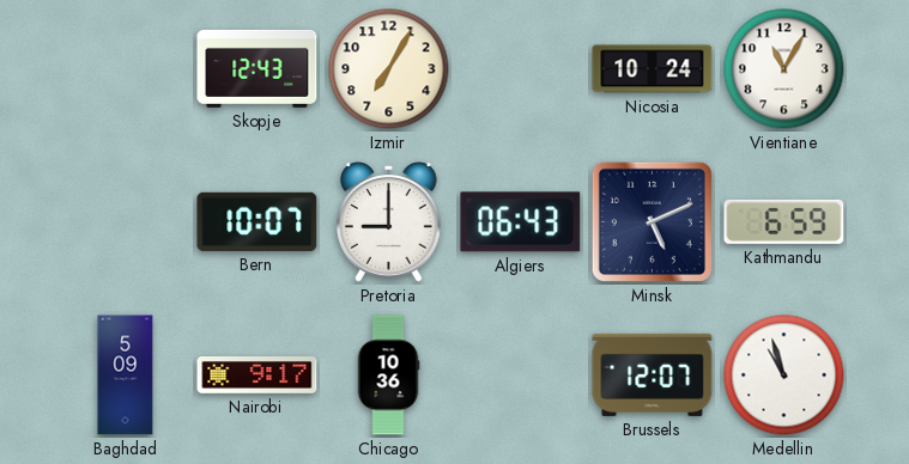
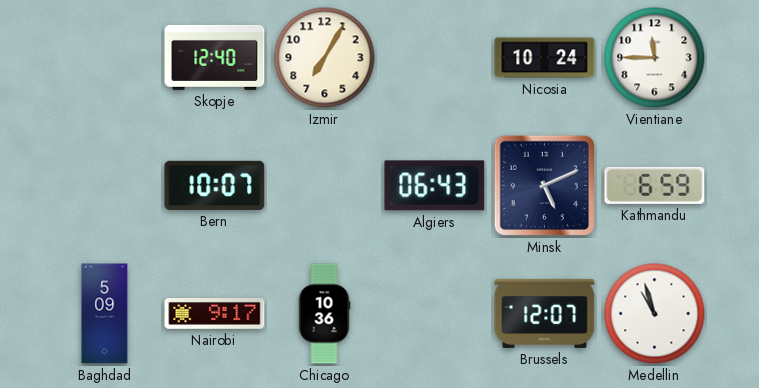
Skopje: 12:43 -> 12:40 (215, 57)
Vientiane: 11:05 -> 11:45 (655, 58)
Pretoria: 9:00 -> none (388, 222)
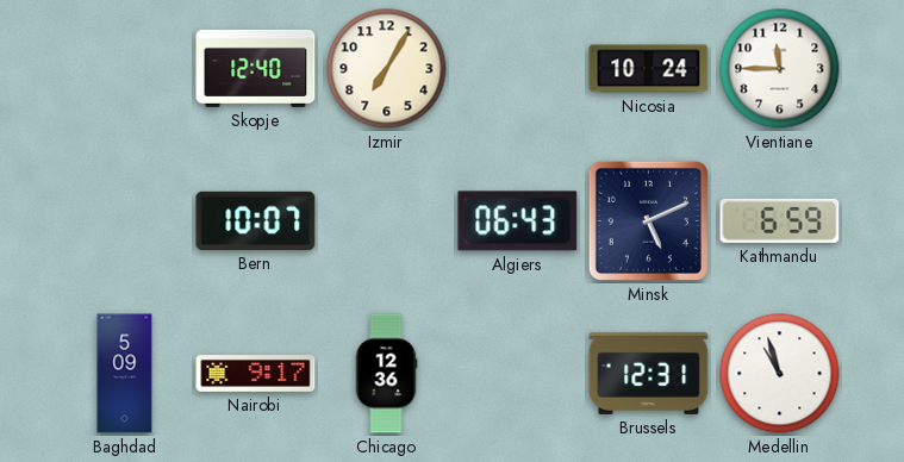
Chicago: 10:36 -> 12:36 (386, 374)
Brussels: 12:07 -> 12:31 (649, 373)
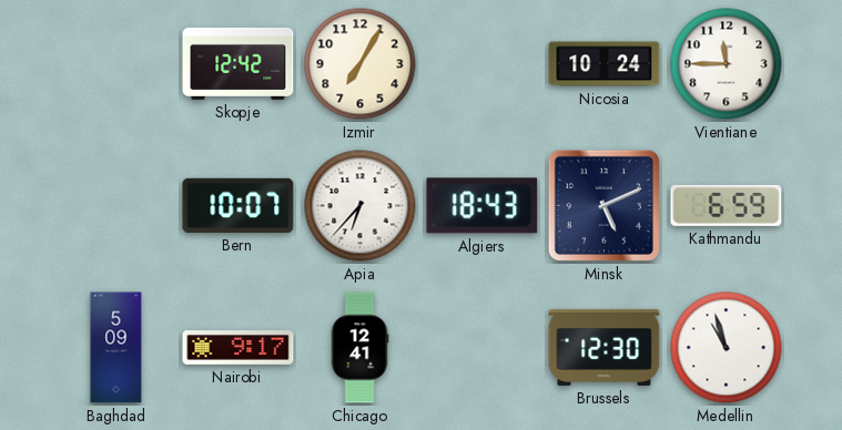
Skopje: 12:40 -> 12:42 (239, 63)
Apia: none -> 6:37 (361, 206)
Algiers: 06:43 -> 18:43 (483, 206)
Chicago: 12:36 -> 12:41 (359, 348)
Brussels: 12:31 -> 12:30 (605, 347)
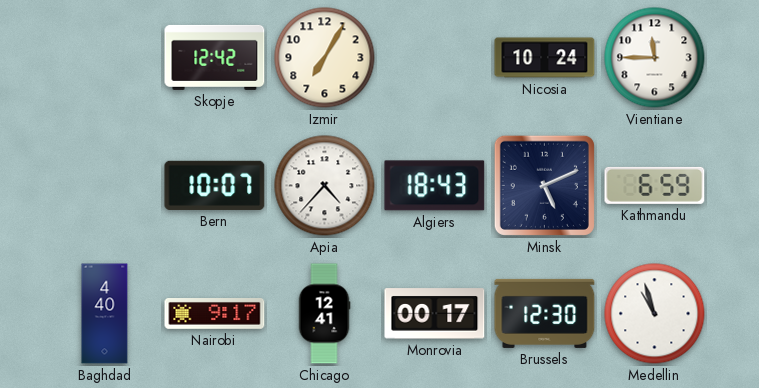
Apia: 6:37 -> 4:37 (325, 186)
Baghdad: 5:09 -> 4:40 (105, 314)
Monrovia: none -> 00:17 (435, 314)
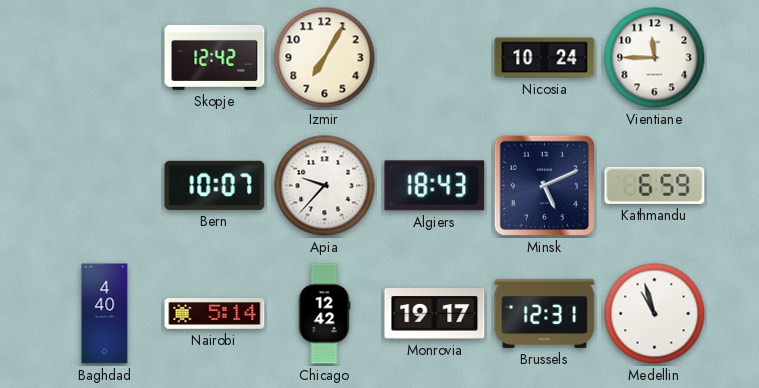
Apia: 4:37 -> 9:37 (325, 186)
Nairobi: 9:17 -> 5:14 (215, 314)
Chicago: 12:41 -> 12:42 (324, 314)
Monrovia: 00:17 -> 19:17 (435, 314)
Brussels: 12:30 -> 12:31 (545, 313)
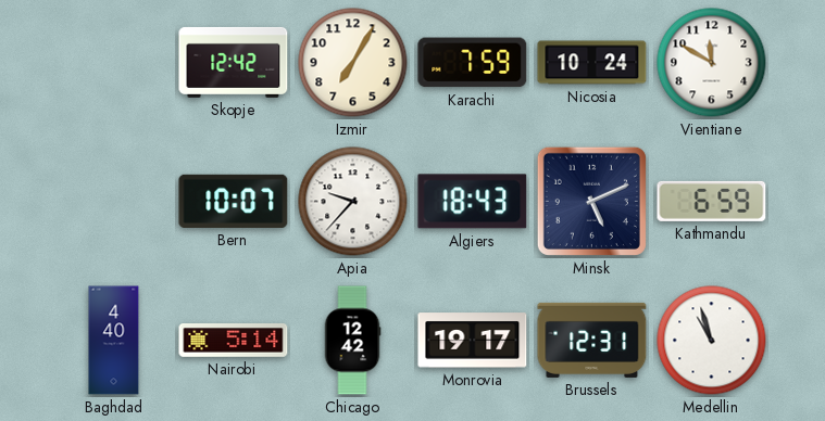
Karachi: none -> 7:59 (473, 63)
Vientiane: 11:45 -> 11:50 (712, 63)
